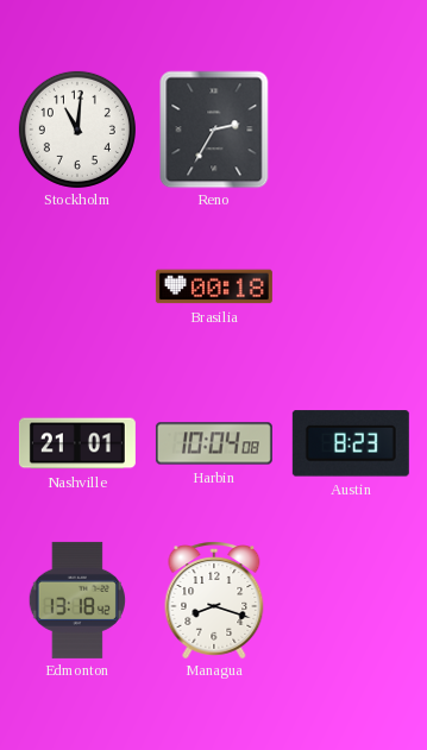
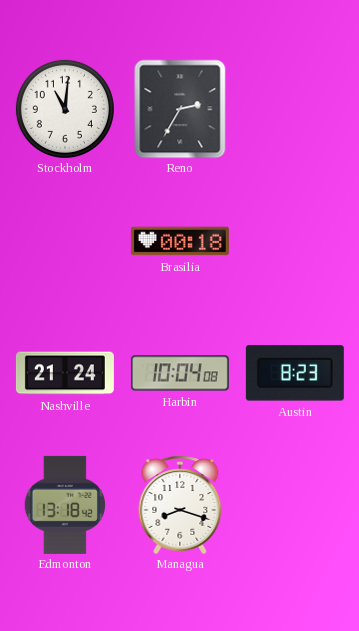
Nashville: 21:01 -> 21:24 (65, 373)
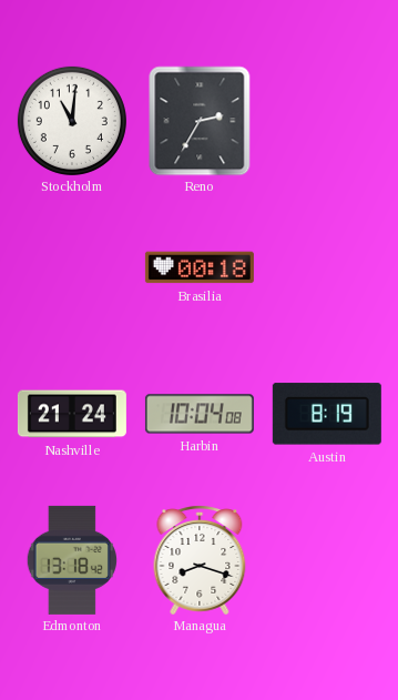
Austin: 8:23 -> 8:19 (327, 414)
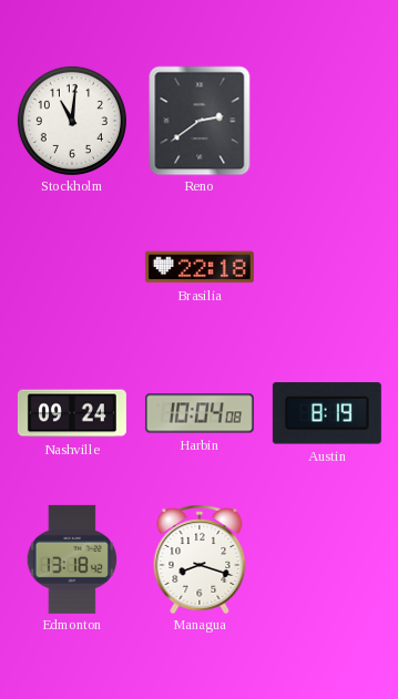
Reno: 2:35 -> 2:39 (200, 121)
Brasilia: 00:18 -> 22:18 (200, 267)
Nashville: 21:24 -> 09:24 (72, 413)
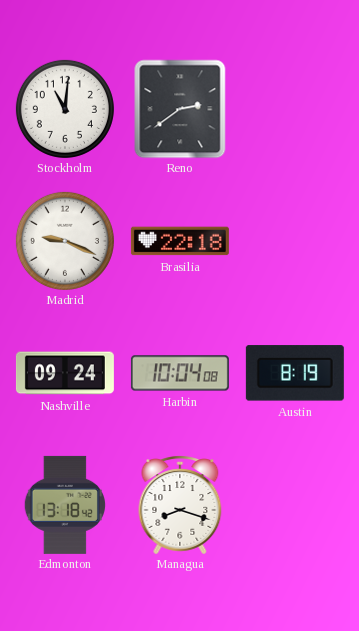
Madrid: none -> 9:19 (65, 241)
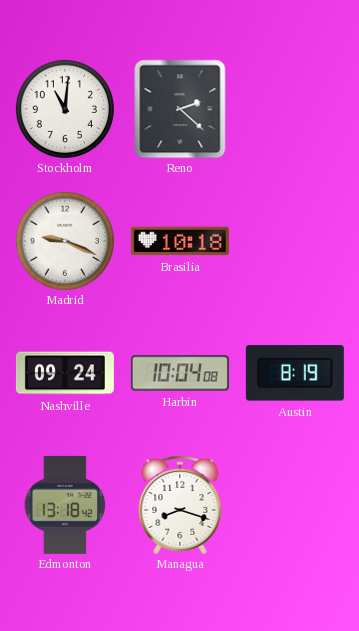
Reno: 2:39 -> 2:22 (180, 109)
Brasilia: 22:18 -> 10:18 (180, 241)
